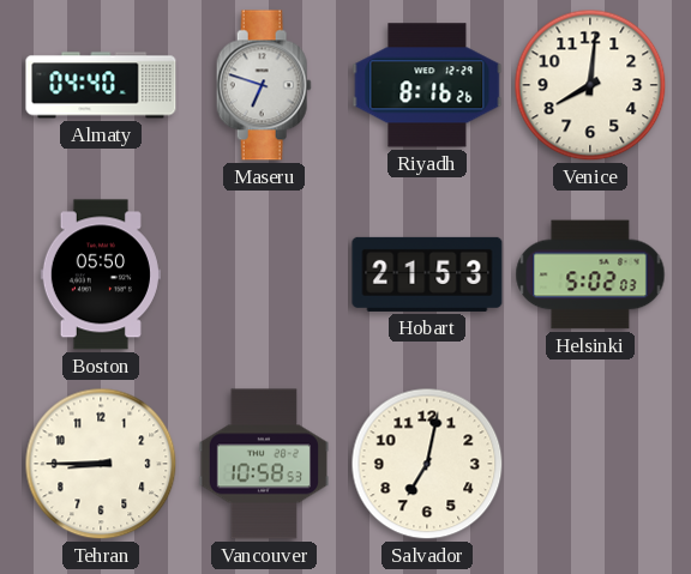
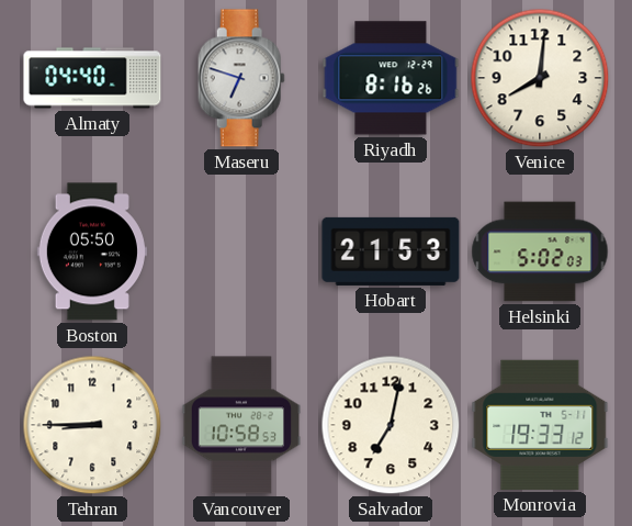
Monrovia: none -> 19:33 (540, 425)
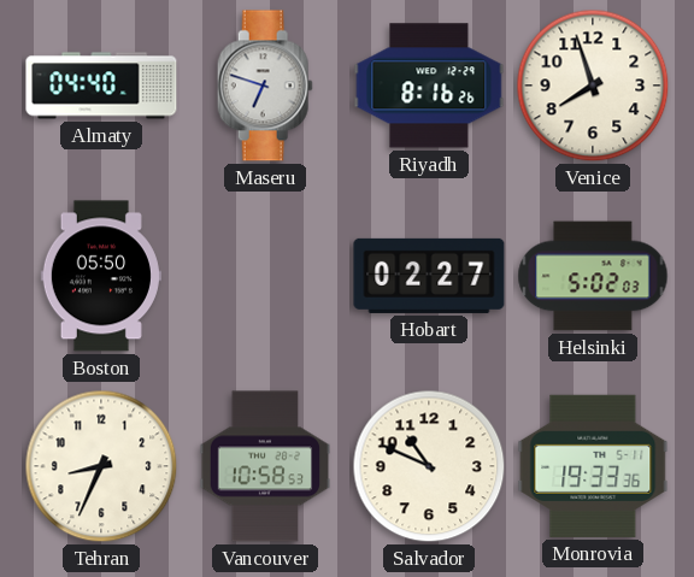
Venice: 8:01 -> 7:57 (593, 86)
Hobart: 21:53 -> 02:27 (429, 276)
Tehran: 8:45 -> 8:34 (101, 466)
Salvador: 7:02 -> 10:49 (429, 466)
Monrovia: 19:33:12 -> 19:33:36 (593, 466)
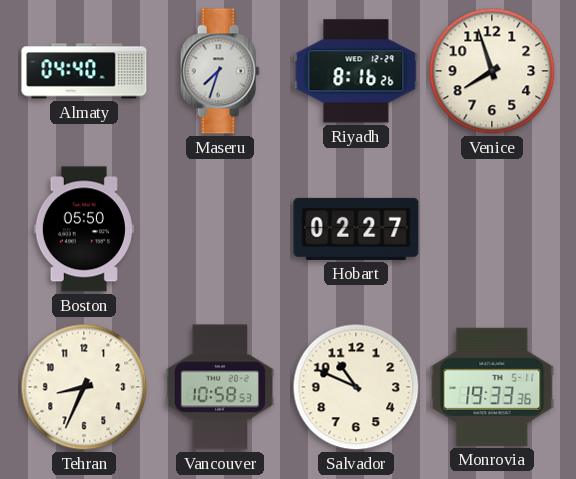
Maseru: 6:48 -> 7:33 (220, 71)
Helsinki: 5:02 -> none (593, 276)
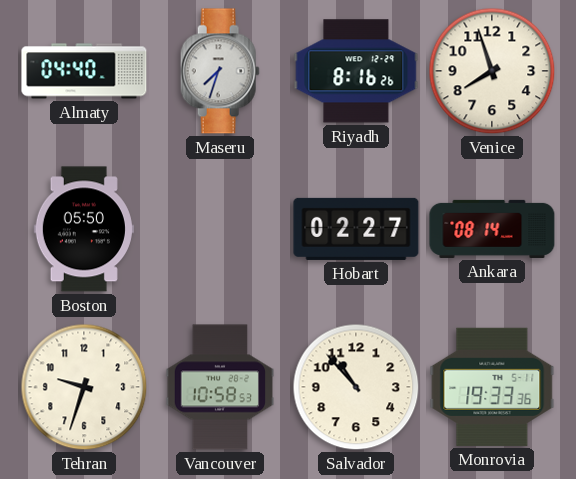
Ankara: none -> 08:14 (492, 229)
Tehran: 8:34 -> 9:33 (84, 387)
Salvador: 10:49 -> 10:53 (356, 387)
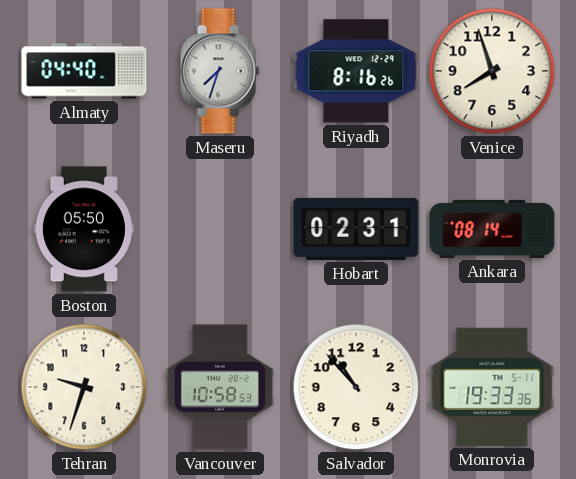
Hobart: 02:27 -> 02:31 (356, 229)
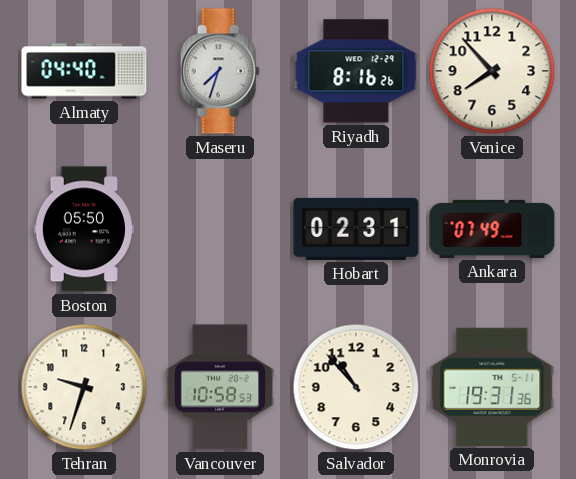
Venice: 7:57 -> 7:53 (492, 71)
Ankara: 08:14 -> 07:49 (492, 229)
Monrovia: 19:33 -> 19:31 (492, 387)
